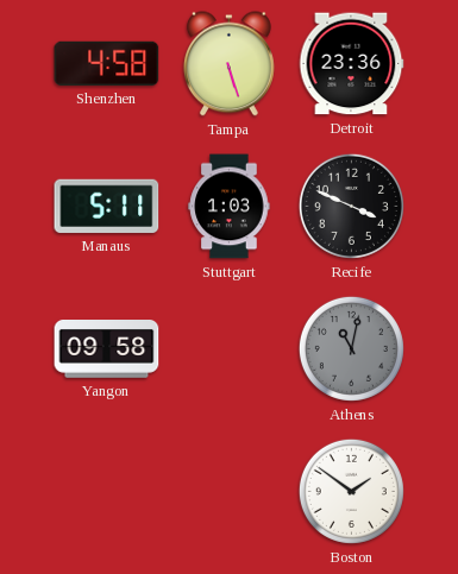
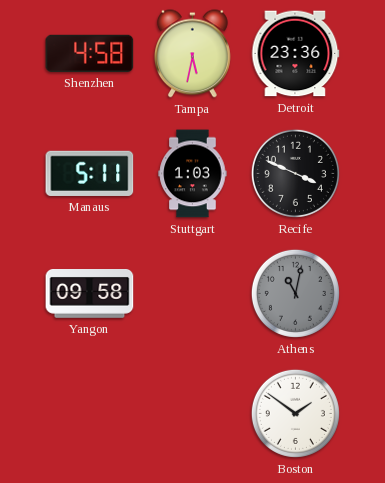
Tampa: 5:27 -> 5:32 (193, 54)
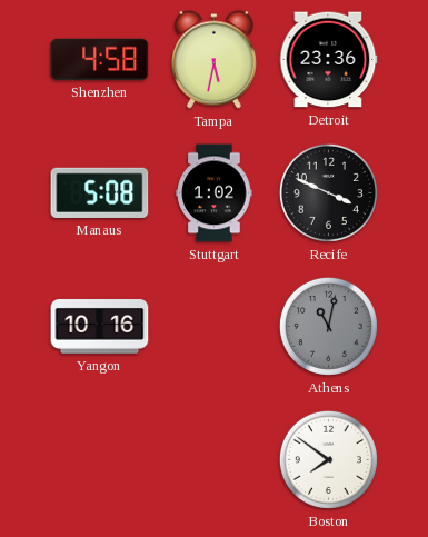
Manaus: 5:11 -> 5:08 (100, 192)
Stuttgart: 1:03 -> 1:02 (215, 193)
Yangon: 09:58 -> 10:16 (100, 327)
Boston: 1:51 -> 7:51 (328, 459)
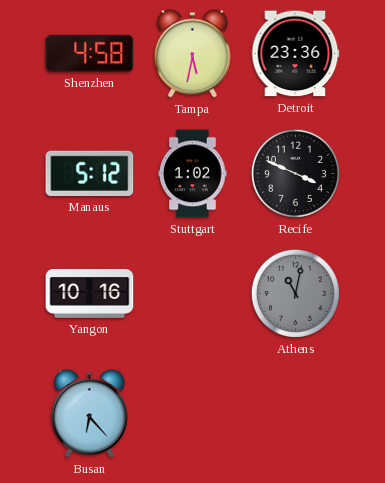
Manaus: 5:08 -> 5:12 (90, 173)
Busan: none -> 6:23 (90, 414)
Boston: 7:51 -> none (328, 459)
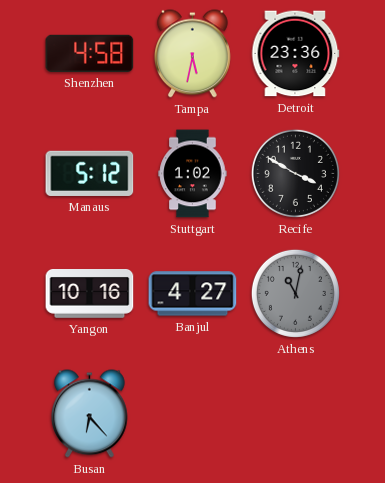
Recife: 3:49 -> 3:50 (295, 173)
Banjul: none -> 4:27 (193, 294)
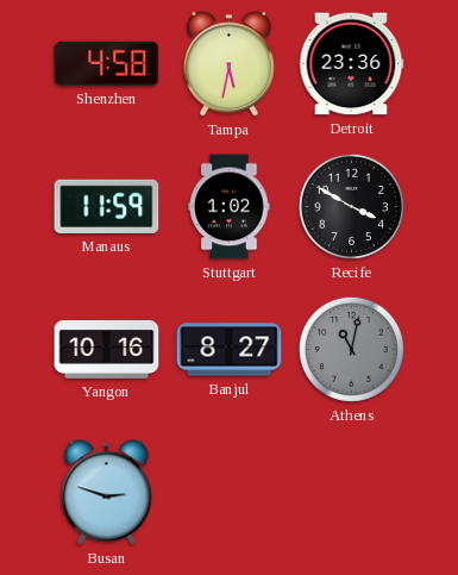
Manaus: 5:12 -> 11:59 (107, 206)
Banjul: 4:27 -> 8:27 (230, 350)
Busan: 6:23 -> 2:48 (107, 493)
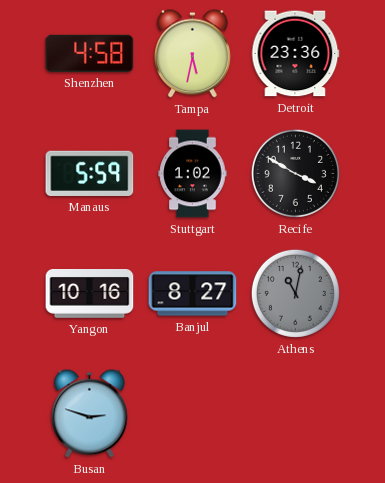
Manaus: 11:59 -> 5:59 (90, 173)
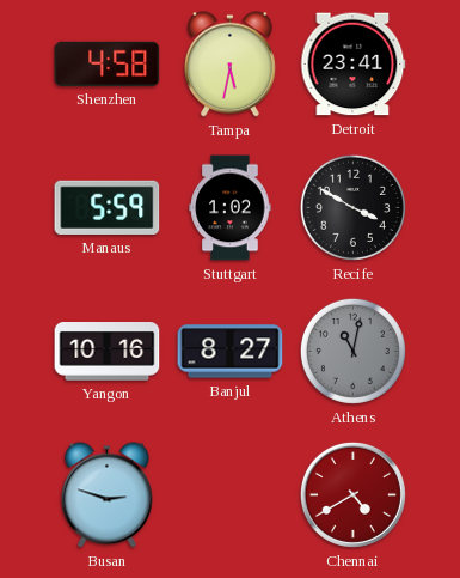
Detroit: 23:36 -> 23:41 (352, 65)
Chennai: none -> 4:40 (352, 494)
